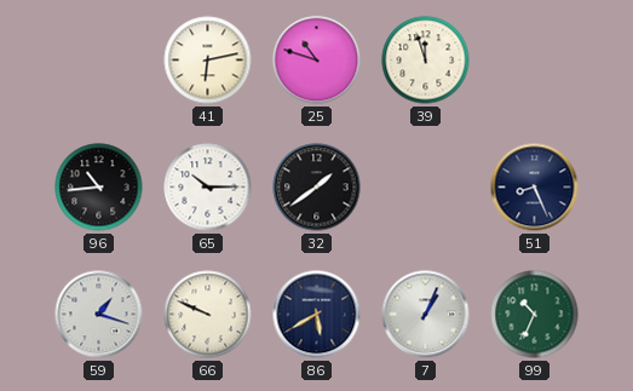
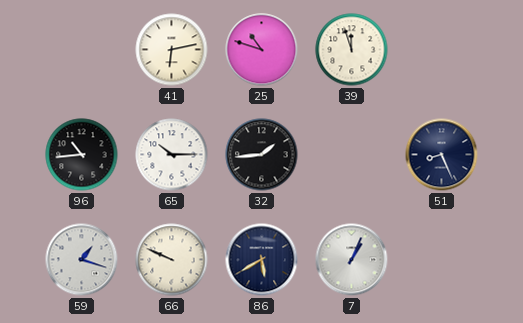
32: 1:39 -> 1:44 (262, 155)
99: 10:34 -> none (535, 315)
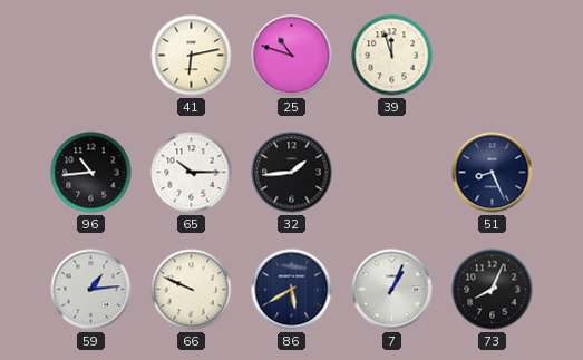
59: 1:18 -> 1:14 (91, 290)
73: none -> 8:04 (493, 290)
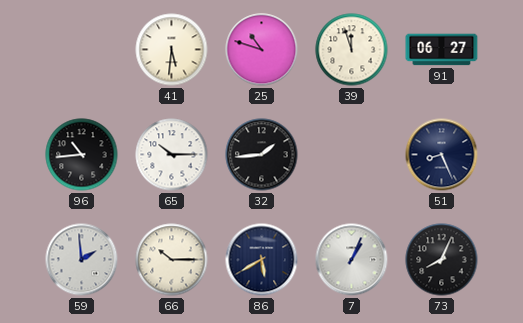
41: 6:13 -> 5:31 (172, 50)
91: none -> 06:27 (442, 50)
59: 1:14 -> 1:59 (82, 260)
66: 9:49 -> 10:15 (172, 260)
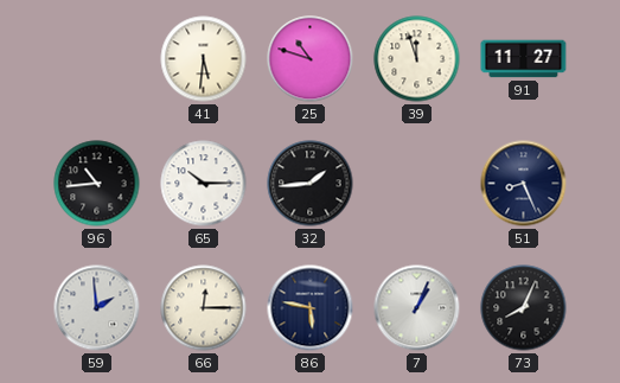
91: 06:27 -> 11:27 (524, 59)
66: 10:15 -> 12:15 (204, 308)
86: 5:40 -> 5:47 (311, 308)
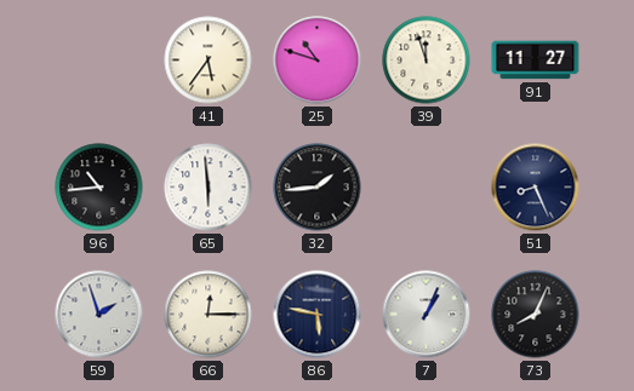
41: 5:31 -> 5:36 (209, 61)
65: 10:15 -> 5:59 (209, 188)
59: 1:59 -> 1:57 (99, 315)
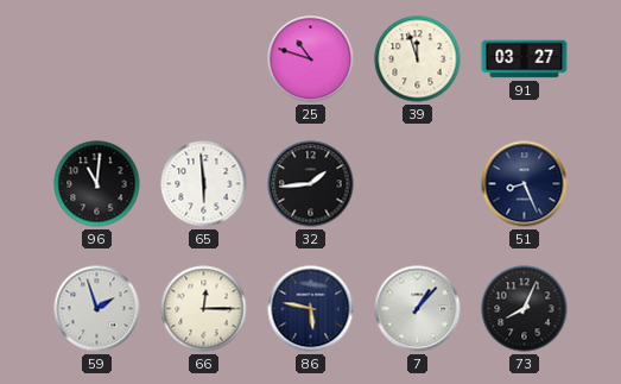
41: 5:36 -> none (209, 61)
91: 11:27 -> 03:27 (525, 59)
96: 10:44 -> 11:01 (97, 184)
7: 1:04 -> 1:07 (418, 309)
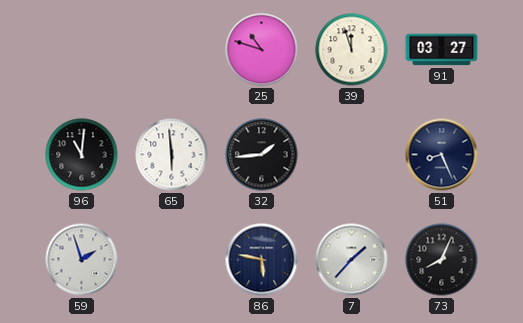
66: 12:15 -> none (204, 309)
7: 1:07 -> 1:37 (352, 260)
